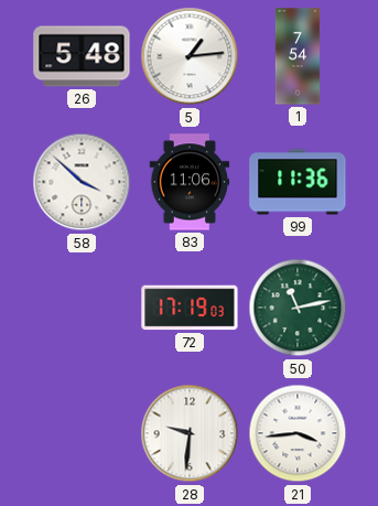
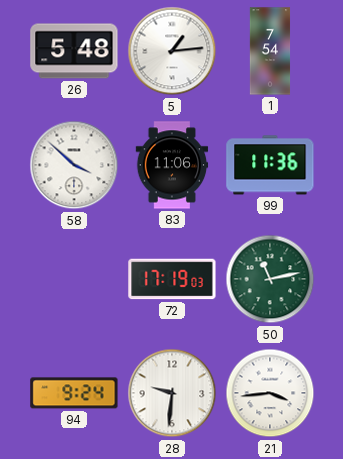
94: none -> 9:24 (74, 393)
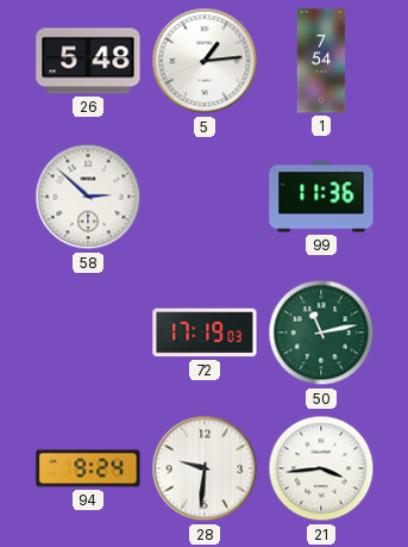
58: 3:52 -> 2:52 (88, 197)
83: 11:06 -> none (172, 165)
